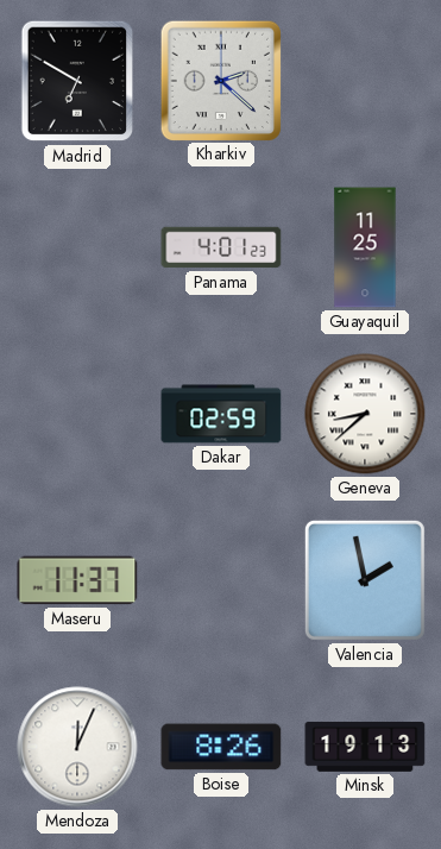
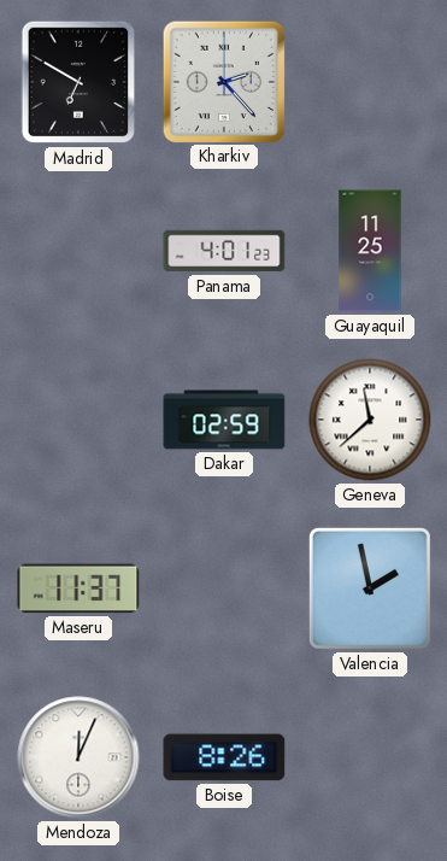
Kharkiv: 2:22 -> 2:23 (223, 81)
Geneva: 8:38 -> 11:38 (370, 420)
Minsk: 19:13 -> none (365, 747)
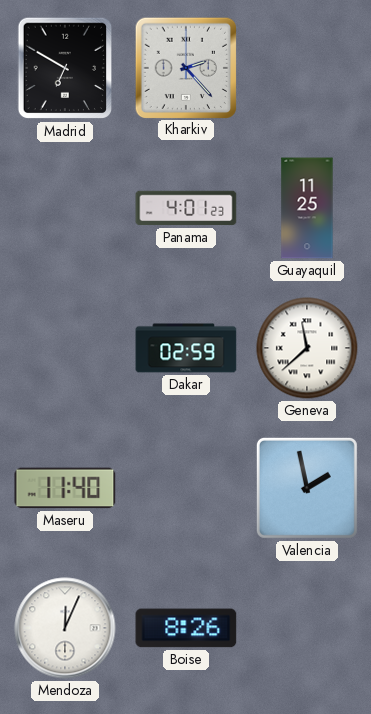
Maseru: 11:37 -> 11:40 (65, 488)
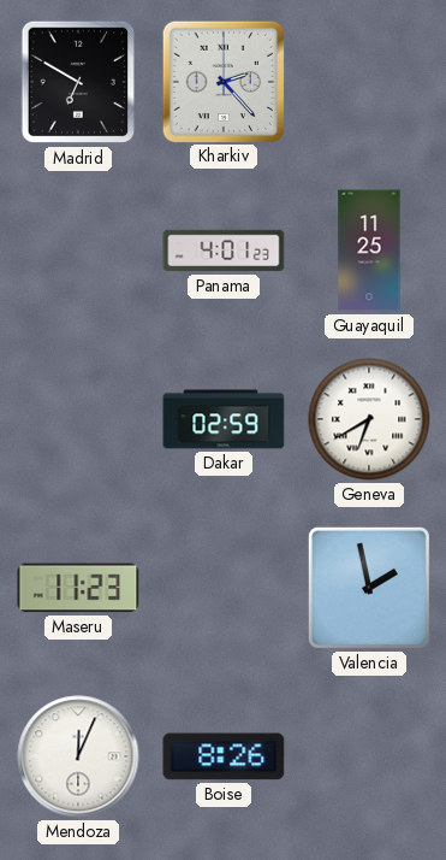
Geneva: 11:38 -> 6:40 (369, 419)
Maseru: 11:40 -> 11:23 (78, 588)
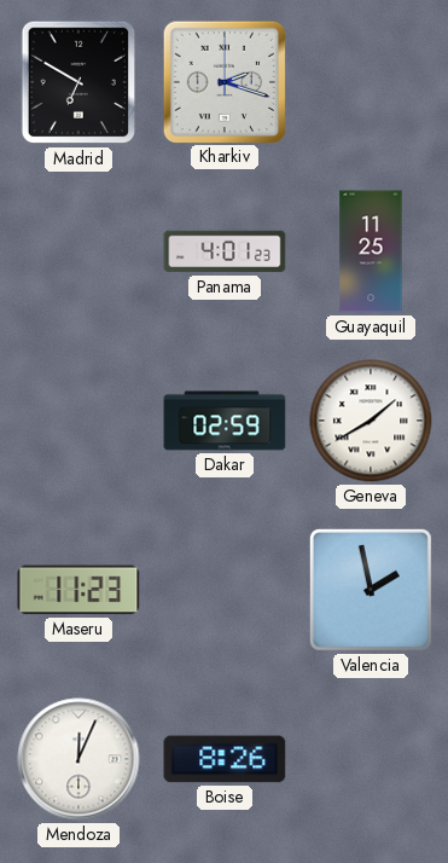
Kharkiv: 2:23 -> 2:18 (223, 81)
Geneva: 6:40 -> 1:40 (371, 421)
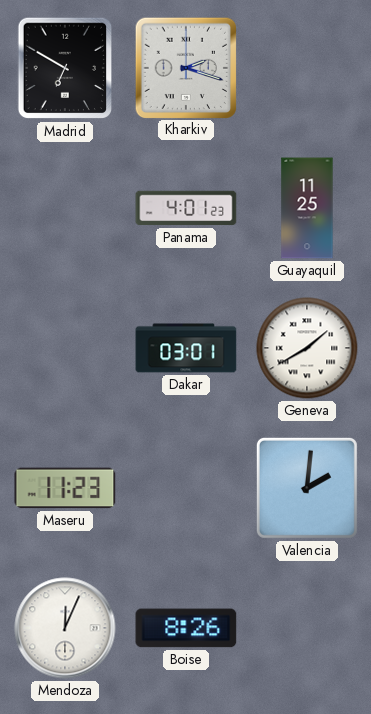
Dakar: 02:59 -> 03:01 (186, 348)
Valencia: 1:58 -> 2:01 (307, 488)
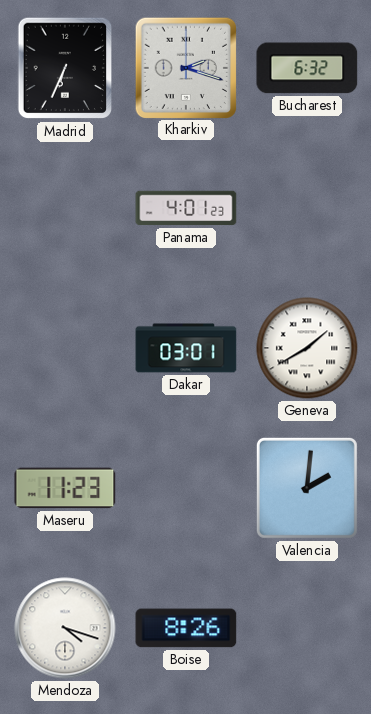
Madrid: 6:50 -> 6:34 (64, 68)
Bucharest: none -> 6:32 (307, 68)
Guayaquil: 11:25 -> none (307, 208)
Mendoza: 12:04 -> 4:18 (65, 628)
